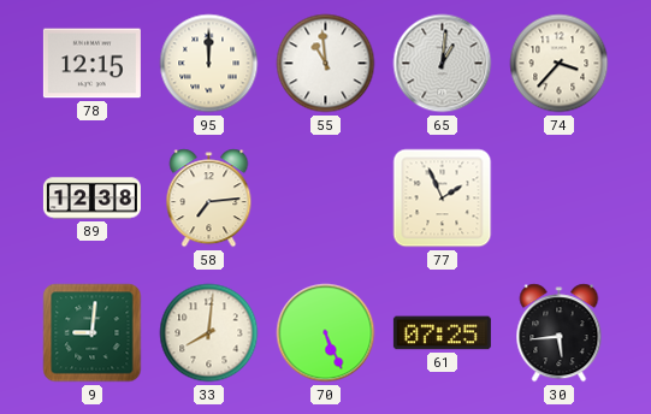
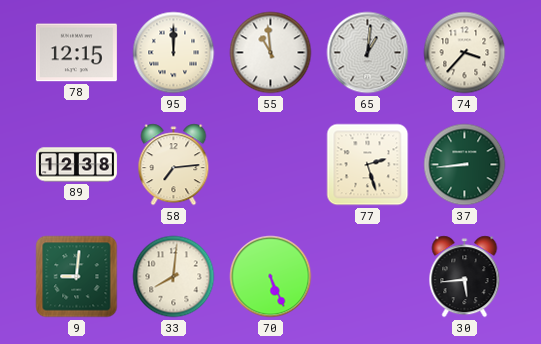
77: 1:56 -> 2:27 (368, 165)
37: none -> 8:44 (465, 165)
61: 07:25 -> none (442, 333)
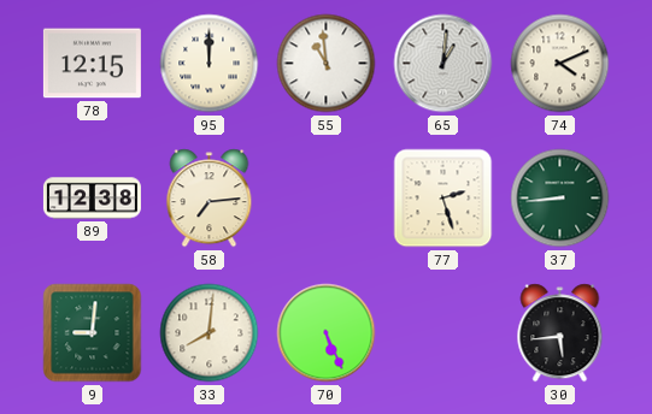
74: 3:37 -> 4:11 (560, 64)
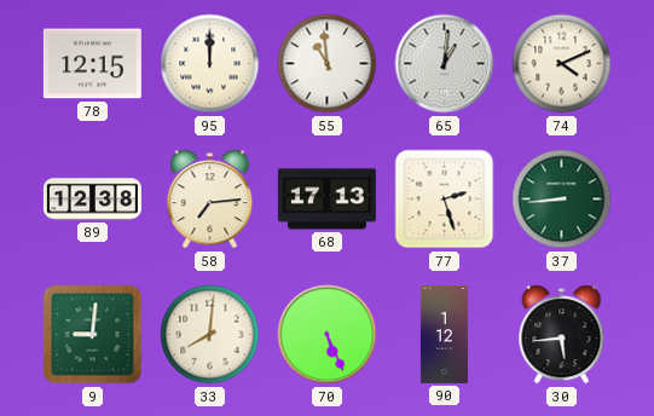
68: none -> 17:13 (326, 200)
90: none -> 1:12 (444, 334)
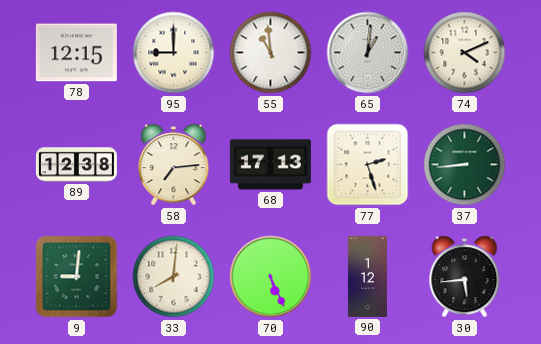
95: 12:00 -> 9:00 (174, 53)
